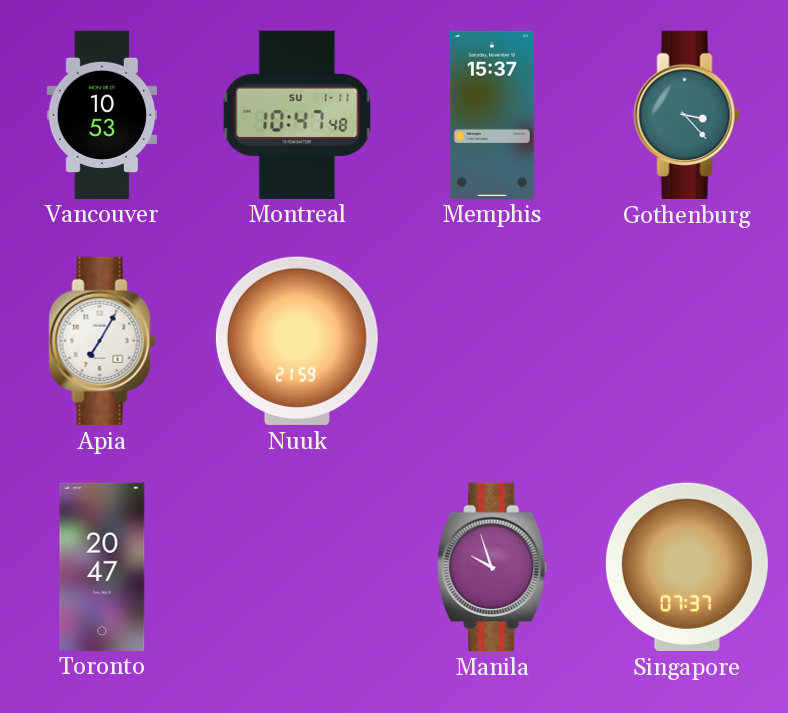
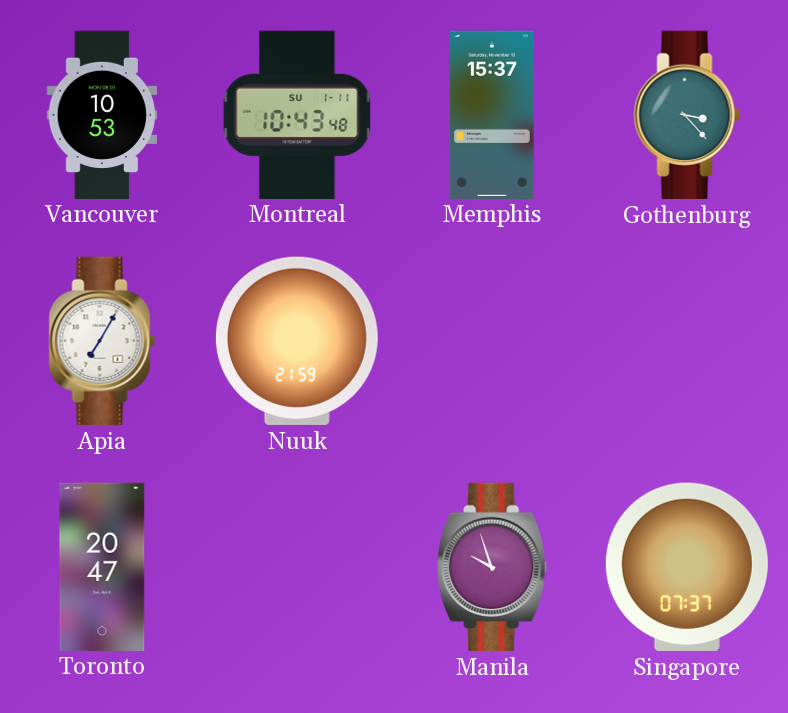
Montreal: 10:47 -> 10:43 (297, 114)
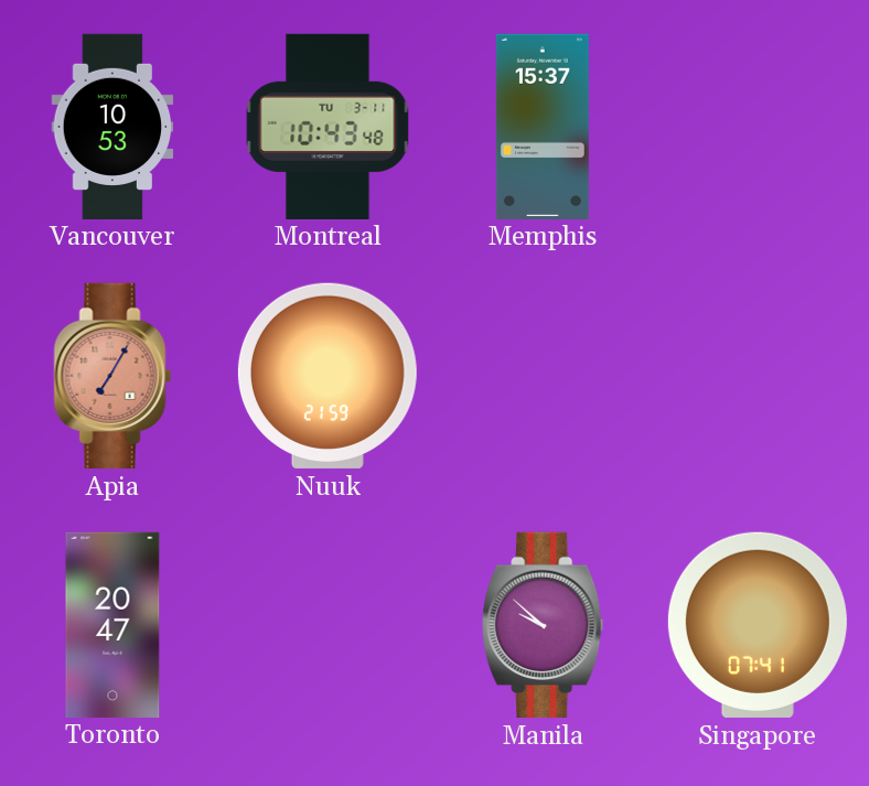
Montreal date: SU 1-11 -> TU 3-11 (328, 126)
Gothenburg: 3:23 -> none (687, 115)
Apia dial: white -> salmon (112, 376)
Manila: 9:57 -> 9:52 (544, 625)
Singapore: 07:37 -> 07:41 (758, 625)
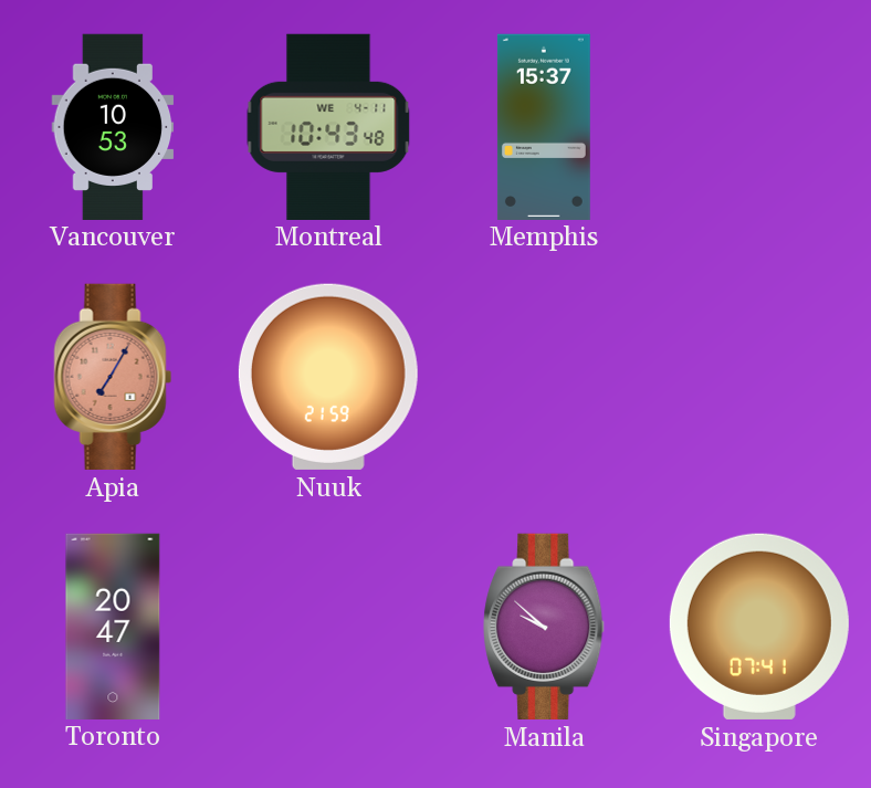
Montreal date: TU 3-11 -> WE 4-11 (328, 126)
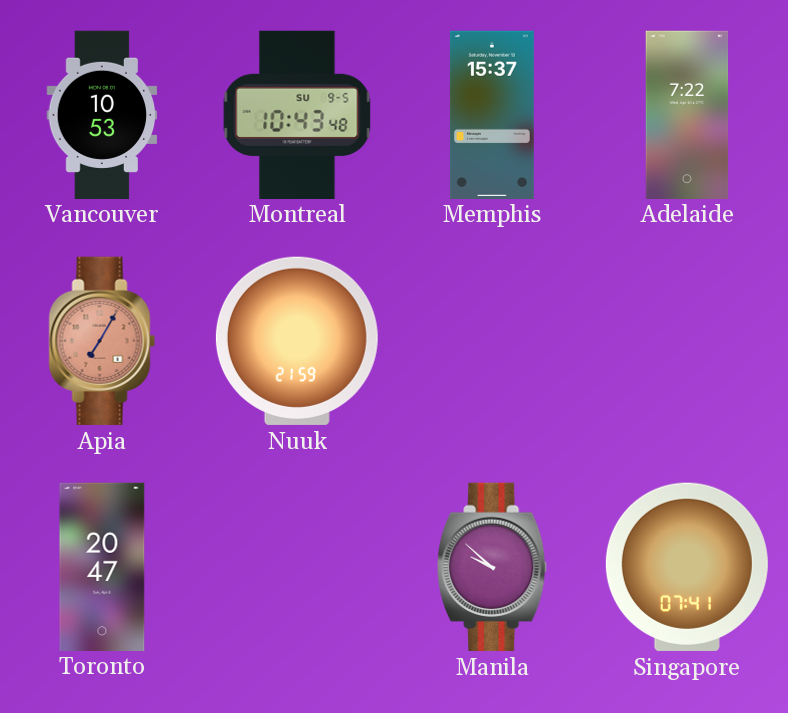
Montreal date: WE 4-11 -> SU 9-5 (297, 114)
Adelaide: none -> 7:22 (687, 114)
